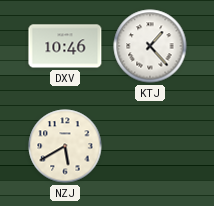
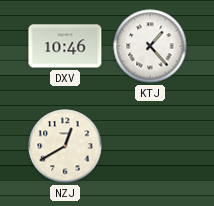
NZJ: 5:40 -> 12:40 (65, 146)
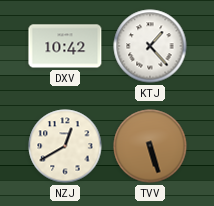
DXV: 10:46 -> 10:42 (65, 46)
TVV: none -> 5:27 (150, 146)
